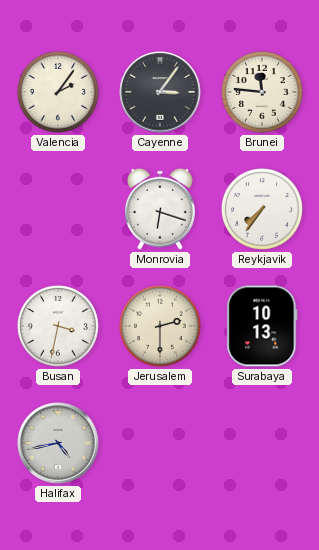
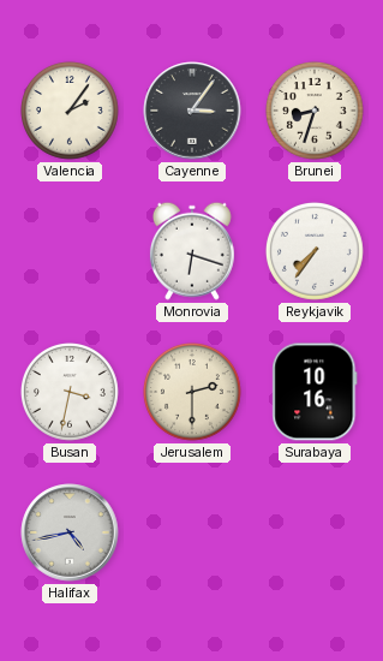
Brunei: 11:46 -> 8:33 (315, 111)
Surabaya: 10:13 -> 10:16 (315, 392)
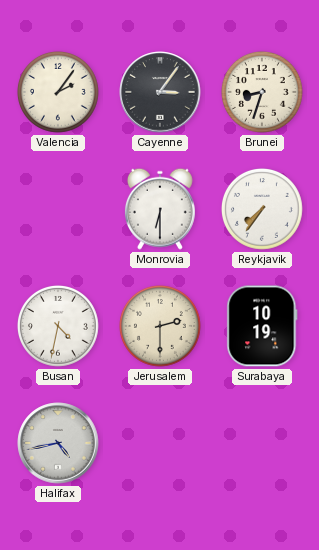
Monrovia: 6:18 -> 6:30 (160, 209)
Busan: 3:32 -> 4:32 (58, 326)
Surabaya: 10:16 -> 10:19 (262, 326)
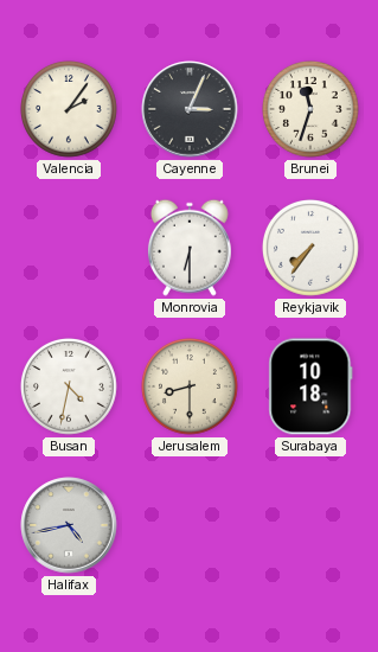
Cayenne: 3:06 -> 3:04 (190, 109)
Brunei: 8:33 -> 11:33 (310, 109)
Jerusalem: 2:30 -> 8:30 (190, 386)
Surabaya: 10:19 -> 10:18 (310, 386)
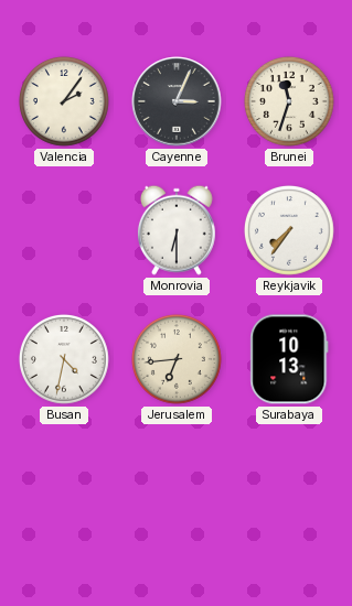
Jerusalem: 8:30 -> 6:44 (177, 359)
Surabaya: 10:18 -> 10:13 (289, 359)
Halifax: 4:43 -> none (69, 525)
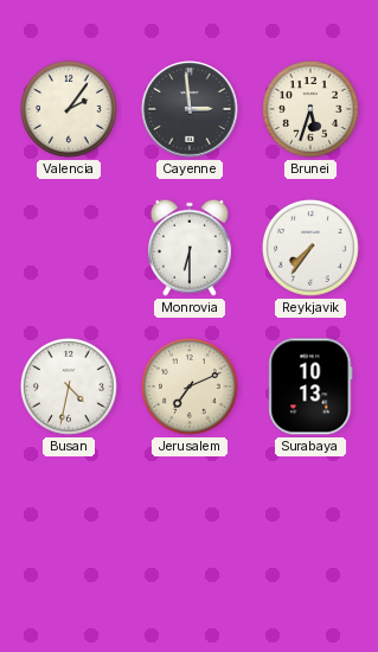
Cayenne: 3:04 -> 2:59 (190, 109)
Brunei: 11:33 -> 5:33 (310, 109)
Jerusalem: 6:44 -> 7:11 (190, 386)
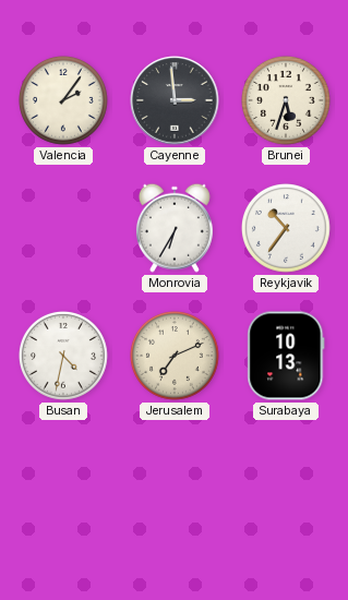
Monrovia: 6:30 -> 6:35 (175, 228)
Reykjavik: 7:36 -> 10:36 (286, 228)
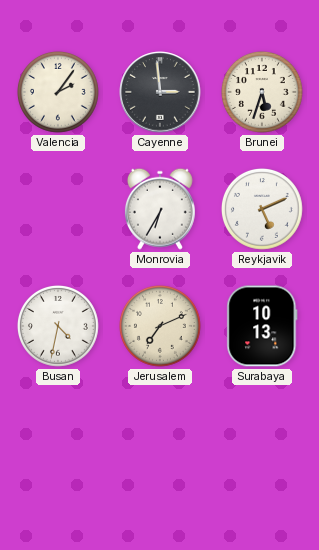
Reykjavik: 10:36 -> 5:11 (262, 209)
